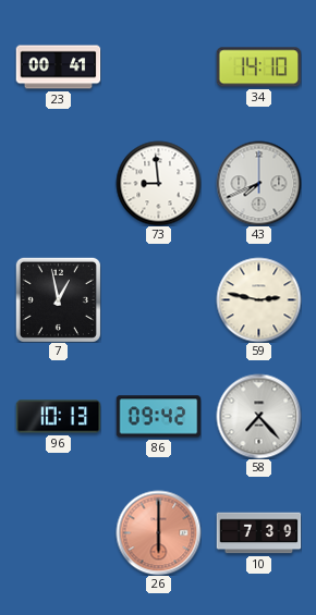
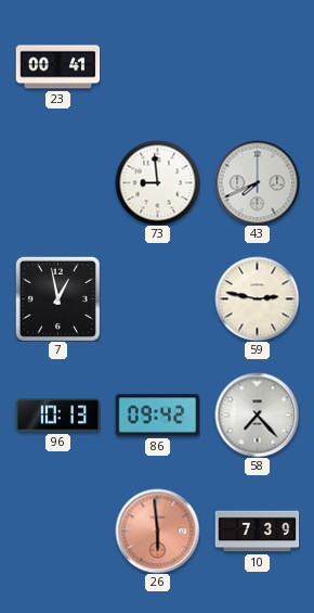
34: 14:10 -> none (258, 67)
26: 6:00 -> 5:59 (157, 531)
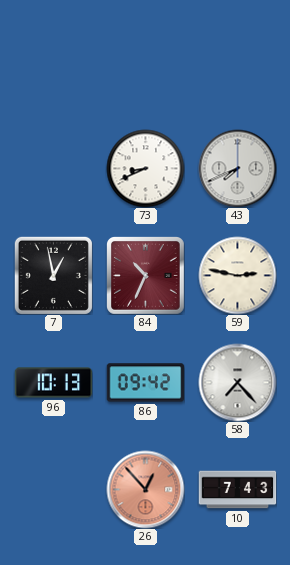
23: 00:41 -> none (57, 67)
73: 8:59 -> 8:41 (145, 168)
84: none -> 10:34 (146, 276)
26: 5:59 -> 12:53 (145, 489)
10: 7:39 -> 7:43 (237, 490)
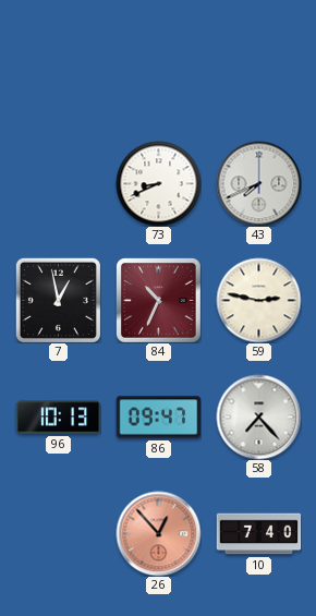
86: 09:42 -> 09:47 (158, 418)
10: 7:43 -> 7:40 (258, 534)
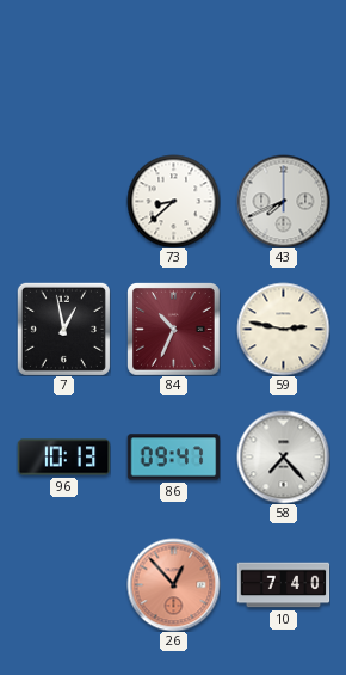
73: 8:41 -> 8:38 (173, 201)
